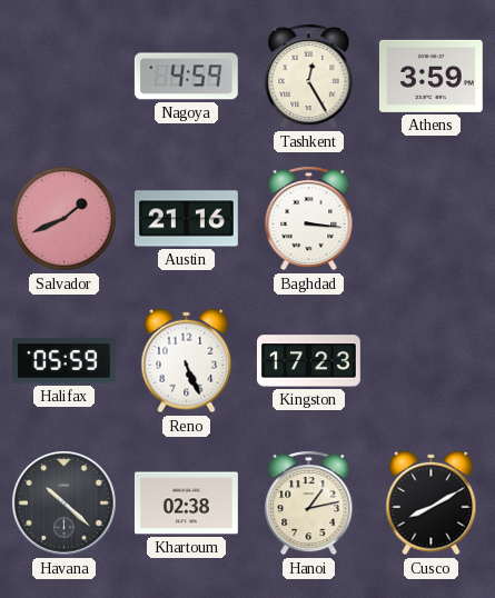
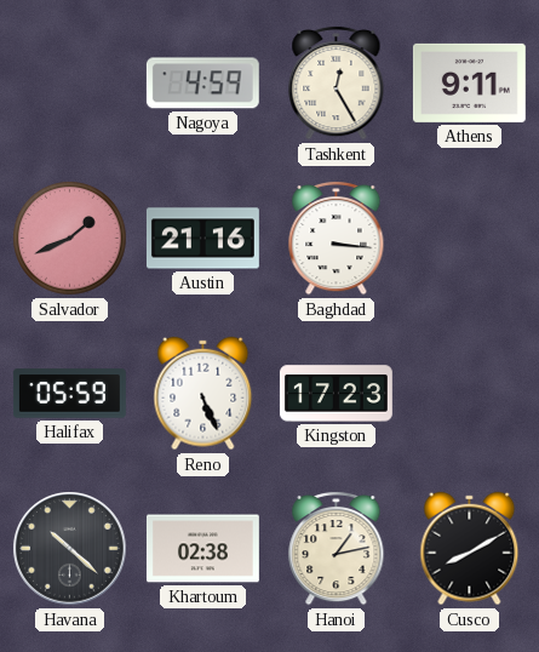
Athens: 3:59 -> 9:11 (469, 82)
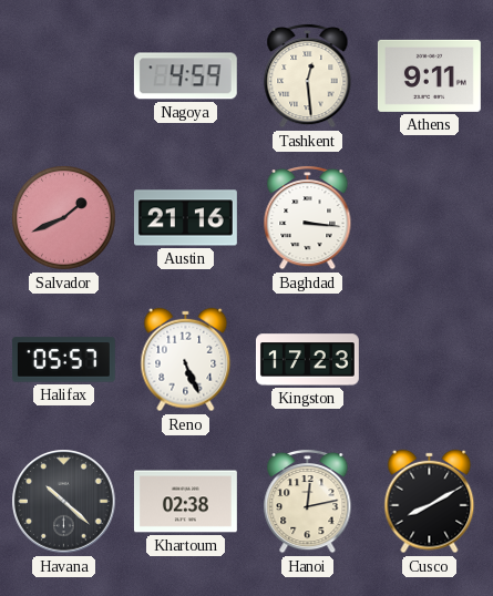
Tashkent: 12:25 -> 12:29 (308, 75)
Halifax: 05:59 -> 05:57 (63, 360)
Hanoi: 1:13 -> 12:13 (308, 501)
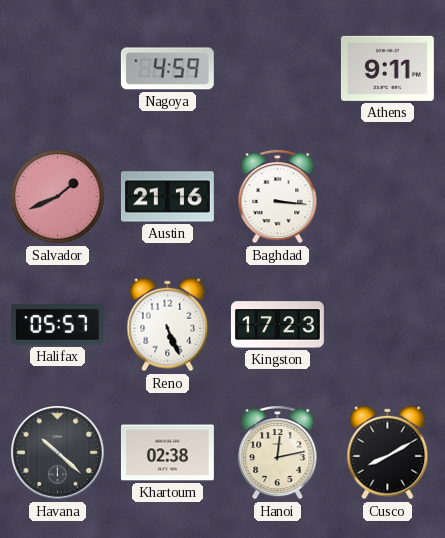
Tashkent: 12:29 -> none (308, 75)
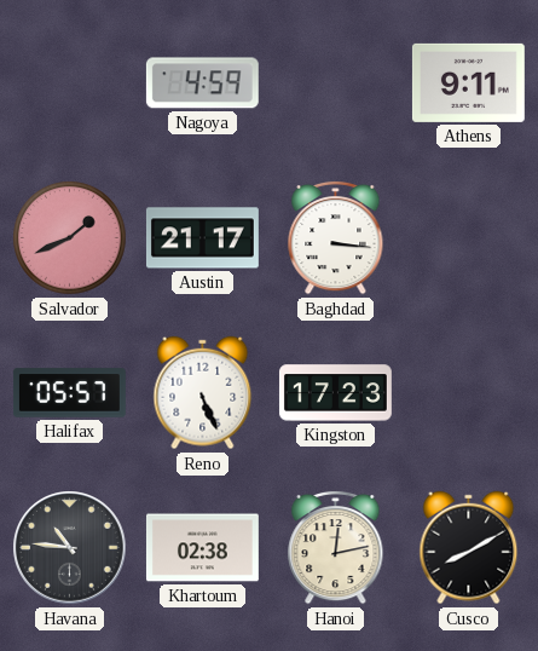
Austin: 21:16 -> 21:17 (202, 238)
Havana: 10:22 -> 10:46 (70, 548)
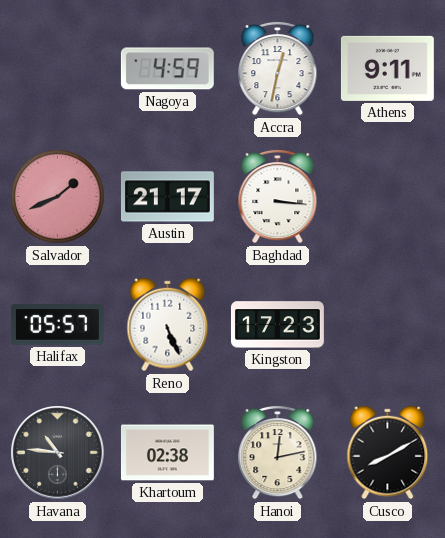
Accra: none -> 12:32 (278, 68)
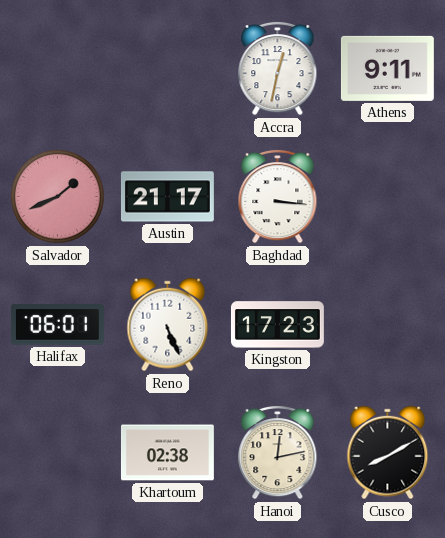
Nagoya: 4:59 -> none (167, 69)
Halifax: 05:57 -> 06:01 (57, 325)
Havana: 10:46 -> none (58, 453)
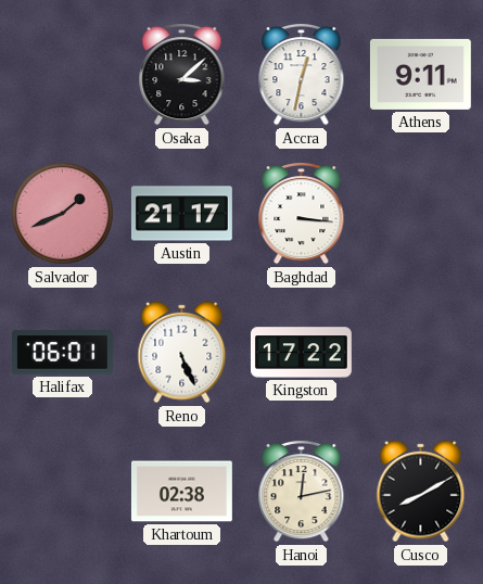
Osaka: none -> 3:08 (182, 74)
Kingston: 17:23 -> 17:22 (301, 353)
